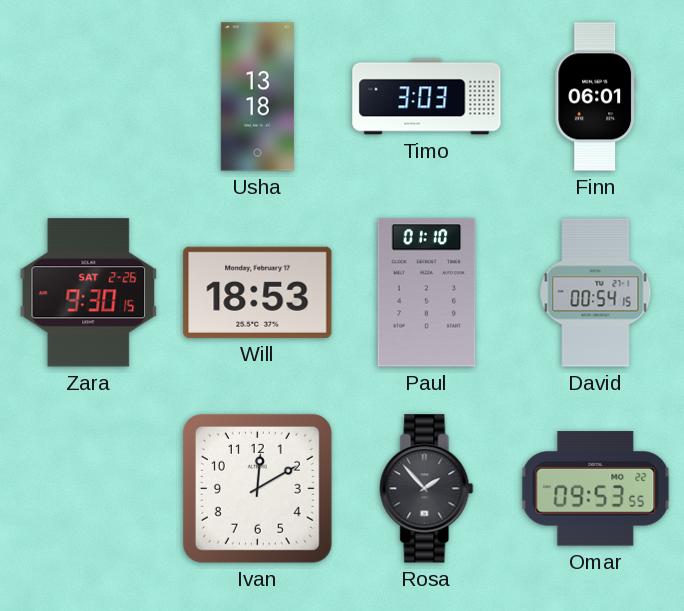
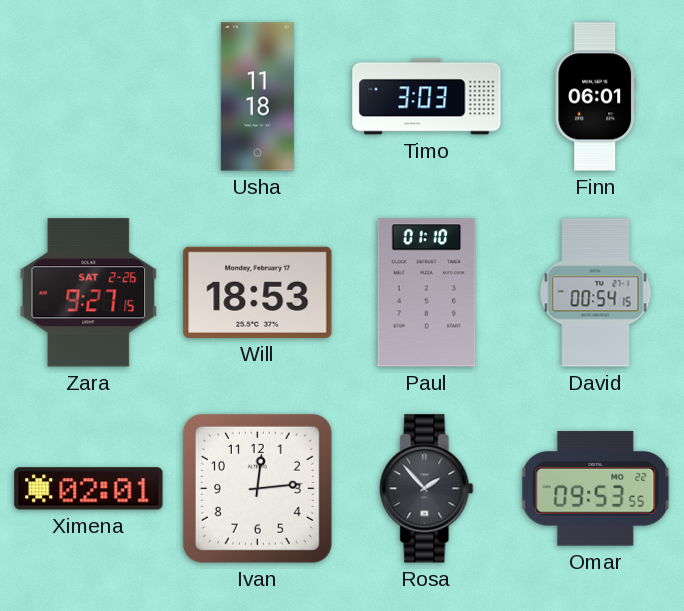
Usha: 13:18 -> 11:18 (257, 97)
Zara: 9:30 -> 9:27 (89, 293)
Ximena: none -> 02:01 (89, 489)
Ivan: 12:10 -> 12:14 (257, 488)
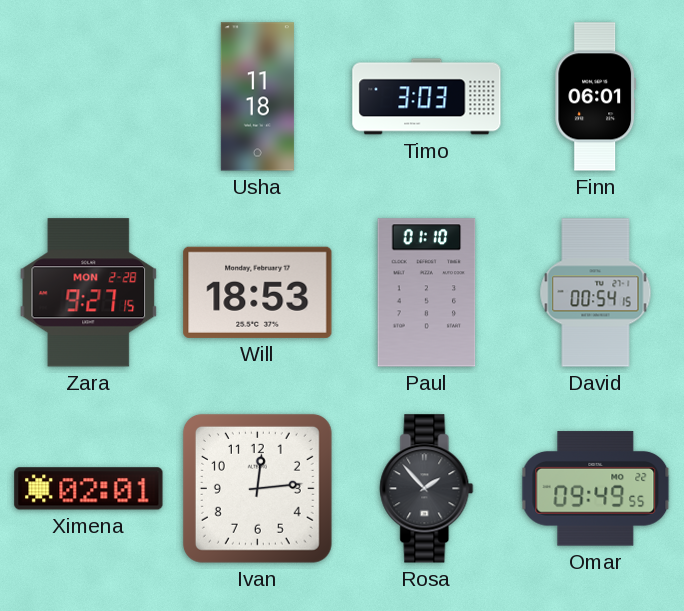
Zara date: SAT 2-26 -> MON 2-28 (89, 293)
Omar: 09:53 -> 09:49 (596, 489)
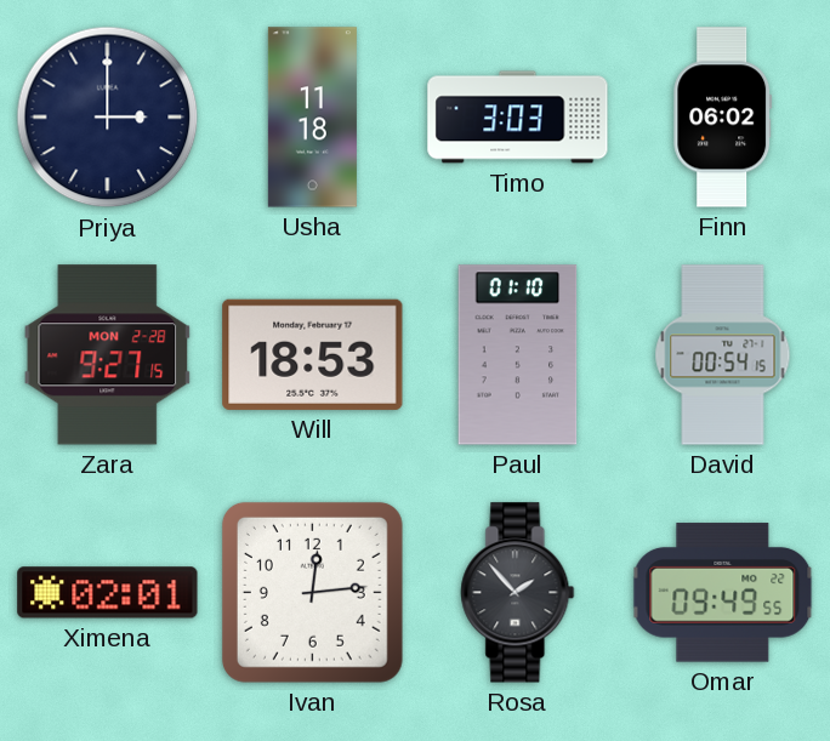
Priya: none -> 3:00 (108, 118)
Finn: 06:01 -> 06:02 (723, 118)
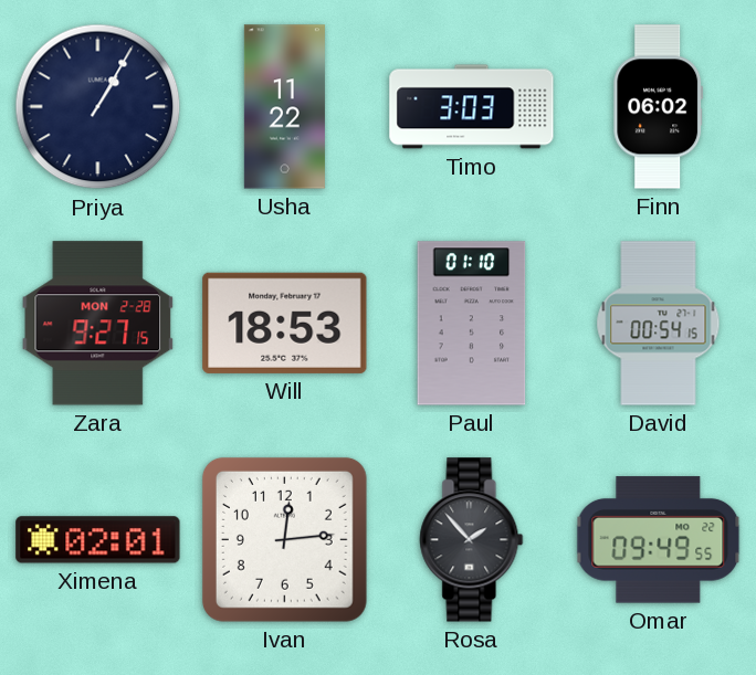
Priya: 3:00 -> 1:05 (98, 107)
Usha: 11:18 -> 11:22 (284, 107)
